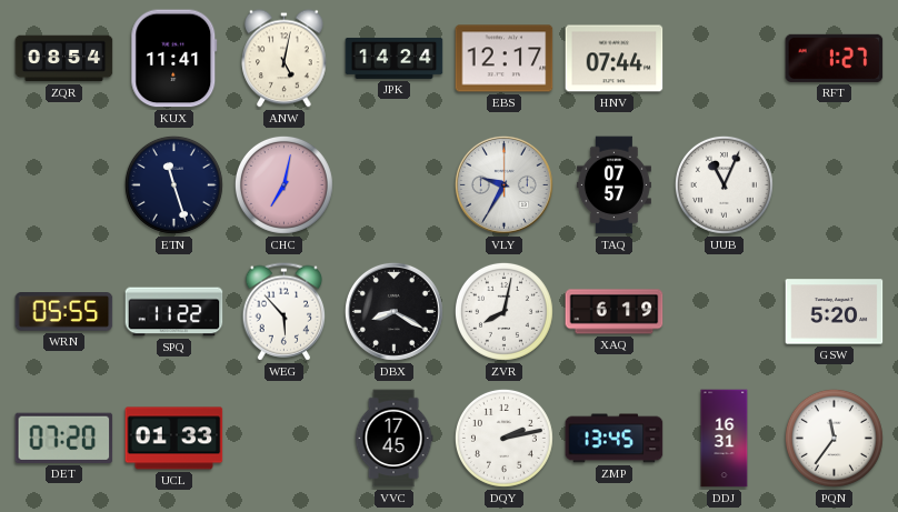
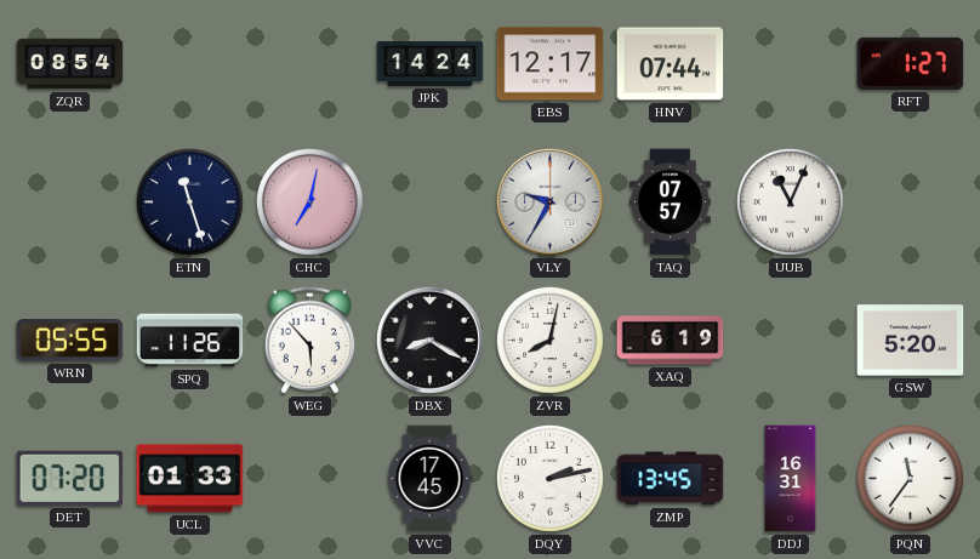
KUX: 11:41 -> none (174, 59)
ANW: 5:02 -> none (285, 59)
SPQ: 11:22 -> 11:26 (190, 341)
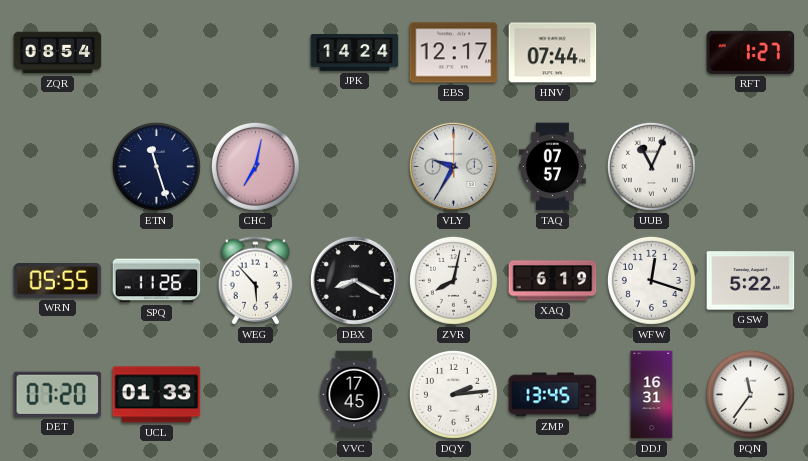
WFW: none -> 12:18 (651, 280)
GSW: 5:20 -> 5:22 (751, 281)
DQY: 2:13 -> 2:14 (453, 394)
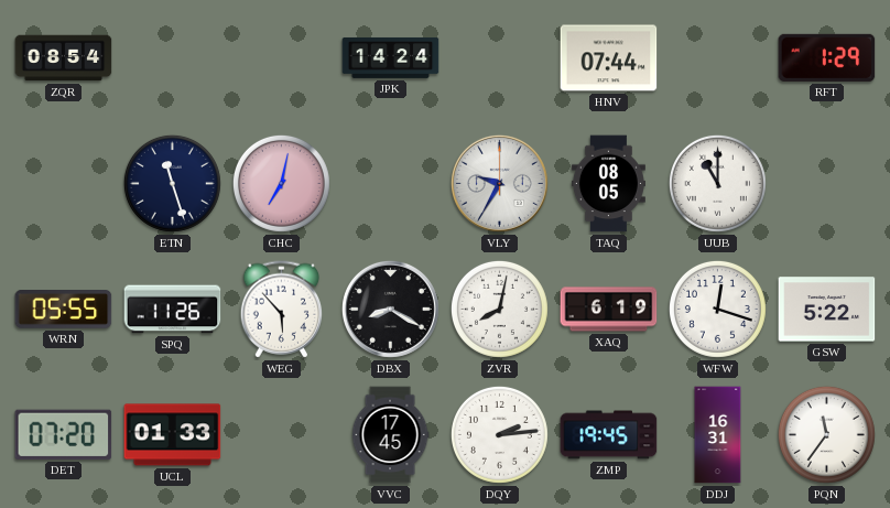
EBS: 12:17 -> none (454, 53)
RFT: 1:27 -> 1:29 (827, 57)
TAQ: 07:57 -> 08:05 (608, 184)
UUB: 11:04 -> 11:00 (717, 183)
ZMP: 13:45 -> 19:45 (609, 435)
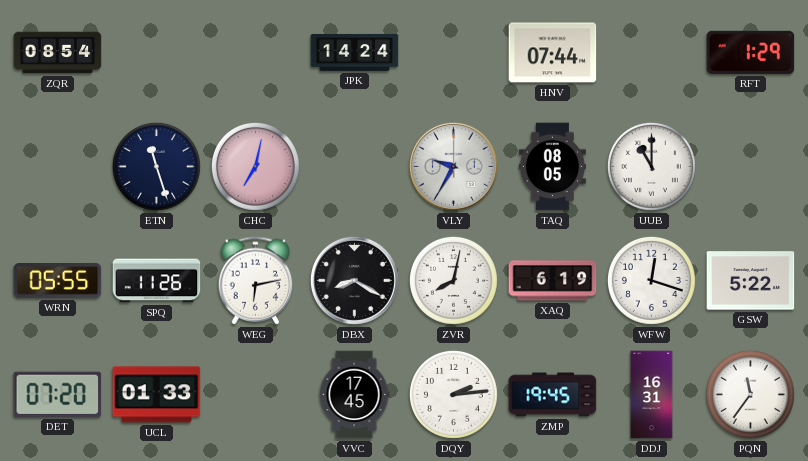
WEG: 5:53 -> 6:13 (256, 281)
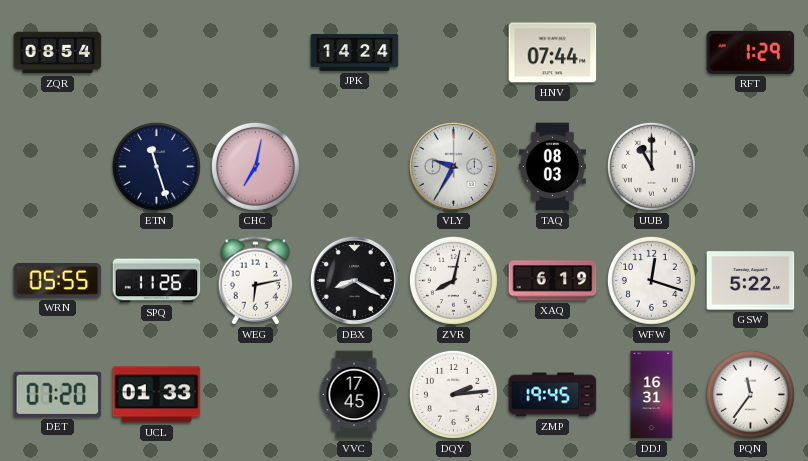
TAQ: 08:05 -> 08:03 (552, 167)
